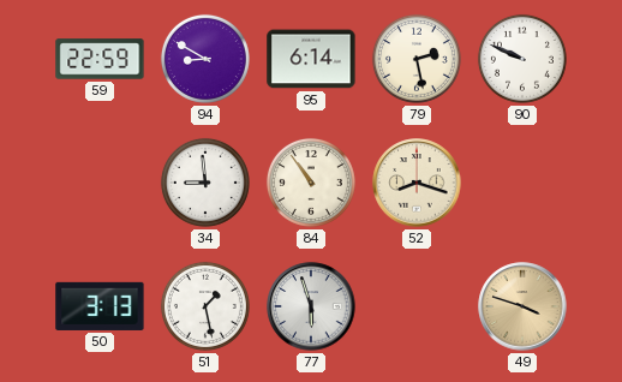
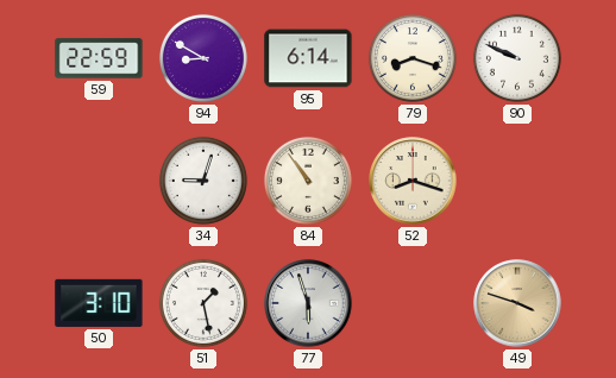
79: 2:28 -> 8:18 (413, 58)
34: 8:59 -> 9:03 (203, 181)
50: 3:13 -> 3:10 (99, 303)
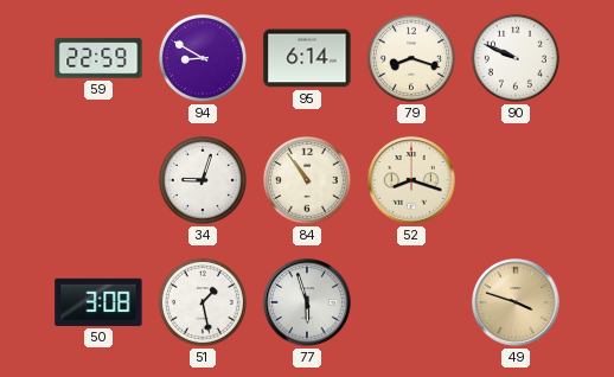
50: 3:10 -> 3:08 (98, 302)
